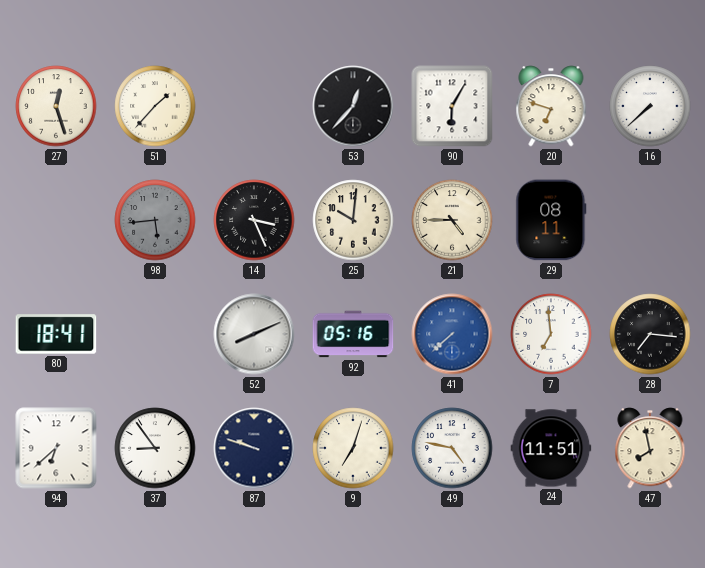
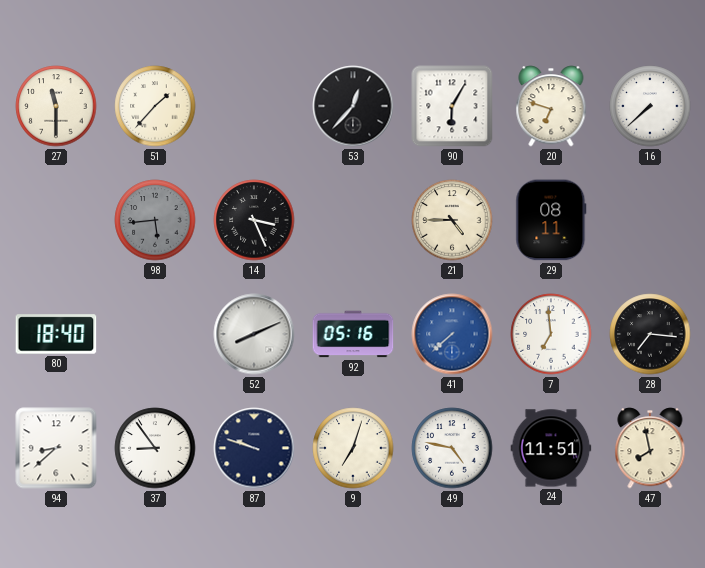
27: 12:27 -> 11:30 (56, 106)
25: 10:01 -> none (353, 220)
80: 18:41 -> 18:40 (56, 334)
94: 6:38 -> 8:38 (56, 448)
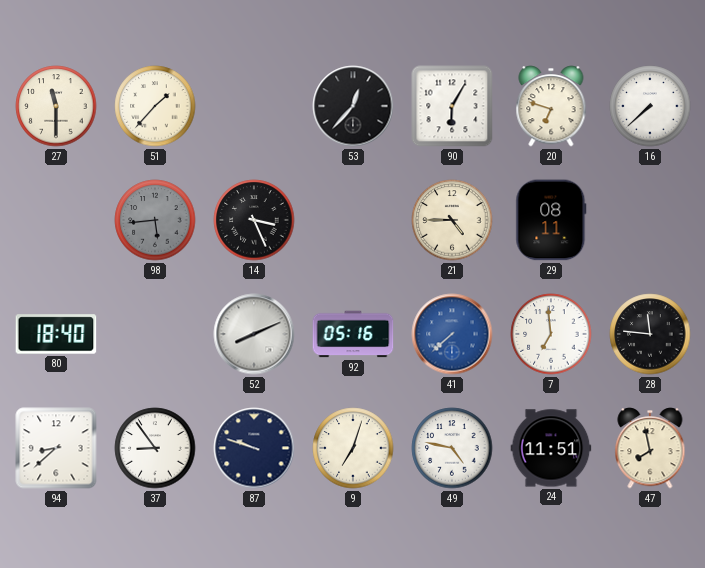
28: 7:16 -> 11:46 (650, 334)
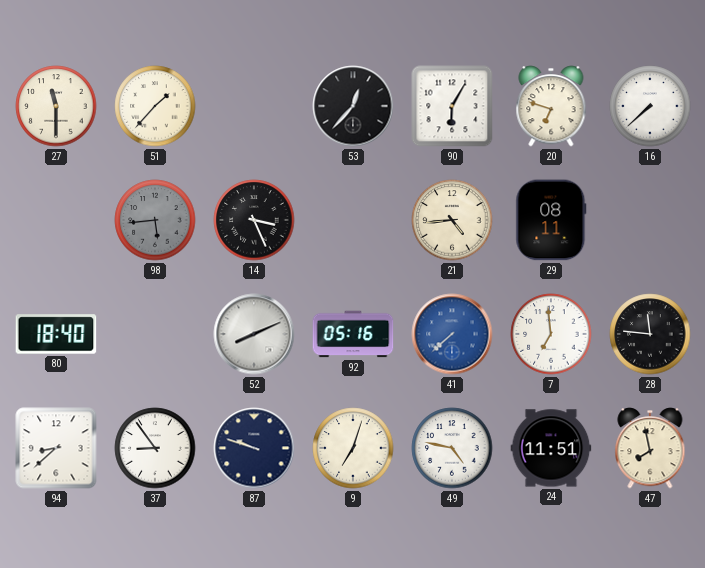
21: 4:45 -> 4:44 (452, 220)
